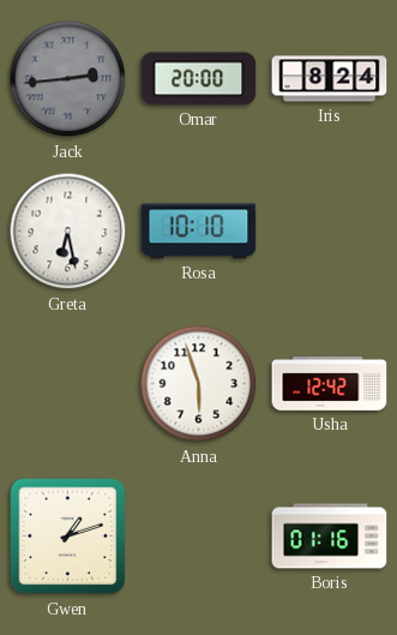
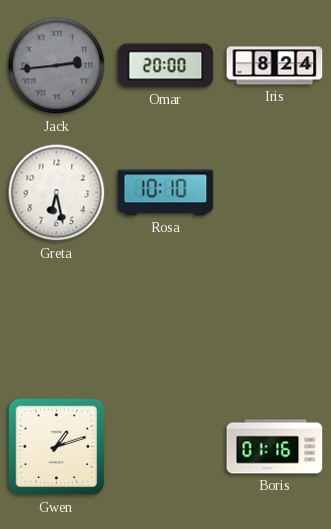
Anna: 5:57 -> none (199, 384)
Usha: 12:42 -> none (330, 384)
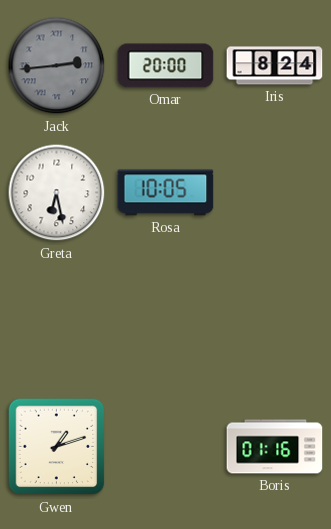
Rosa: 10:10 -> 10:05 (166, 193)
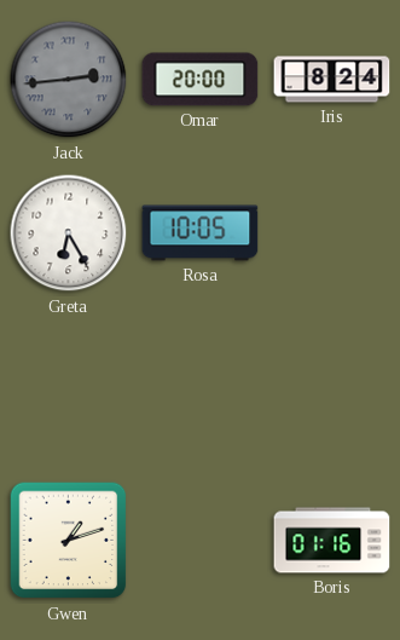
Greta: 6:28 -> 6:25 (69, 233)
